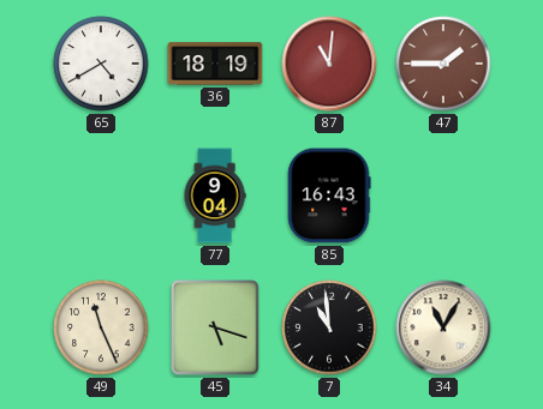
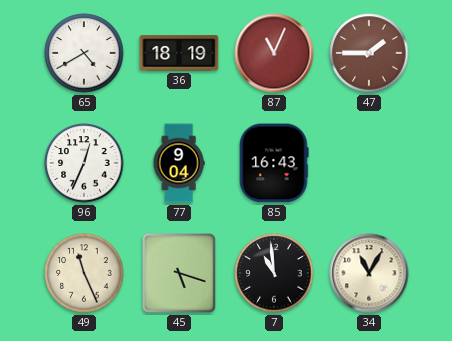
87: 11:01 -> 11:04 (274, 53)
96: none -> 12:34 (84, 163)
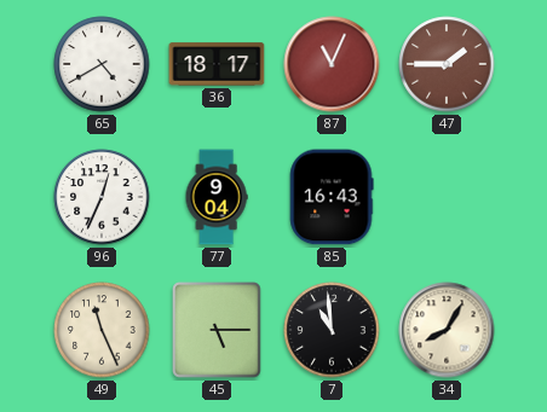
36: 18:19 -> 18:17 (217, 64)
45: 5:18 -> 5:15 (217, 330)
34: 11:05 -> 8:05 (447, 330)
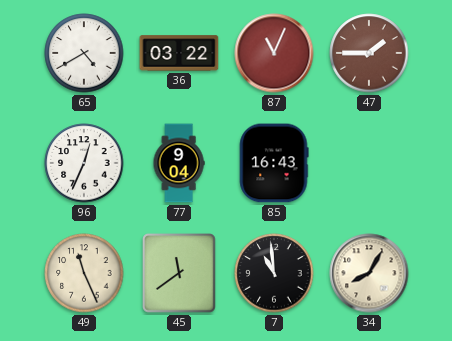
36: 18:17 -> 03:22 (179, 53)
45: 5:15 -> 11:39 (179, 273)
